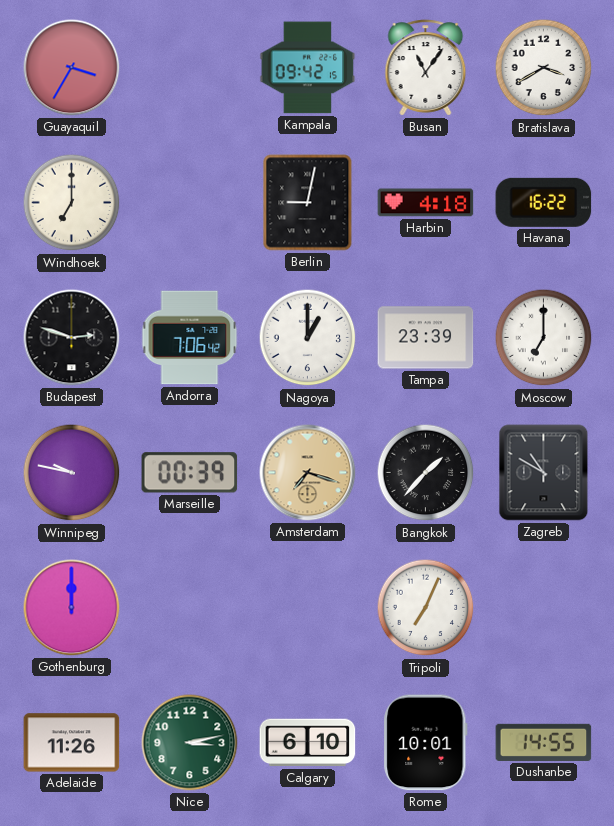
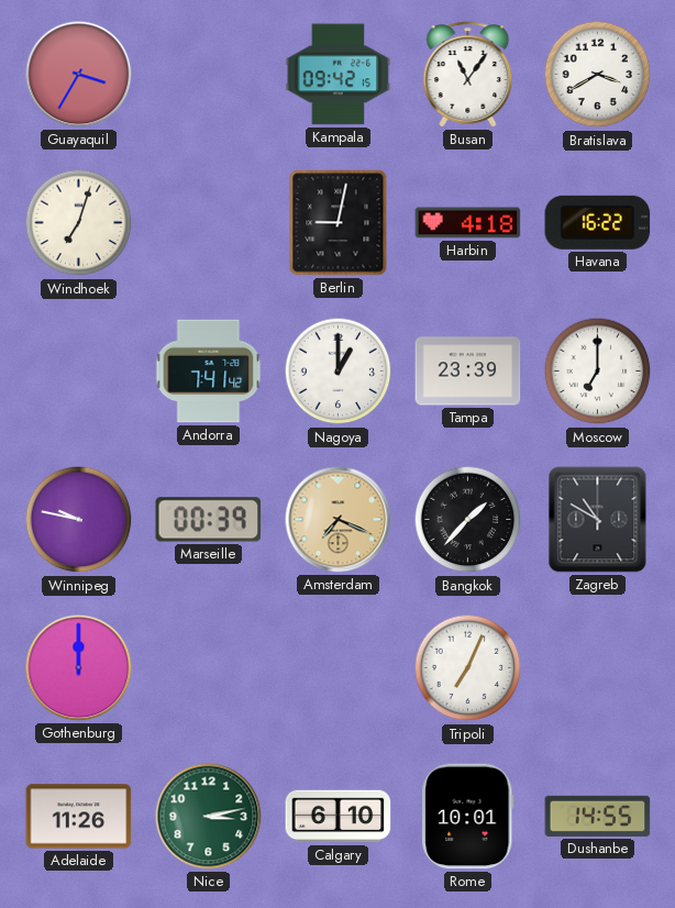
Windhoek: 7:00 -> 7:03 (79, 223)
Budapest: 2:48 -> none (72, 338)
Andorra: 7:06 -> 7:41 (209, 372)
Amsterdam: 7:18 -> 7:19 (339, 520)
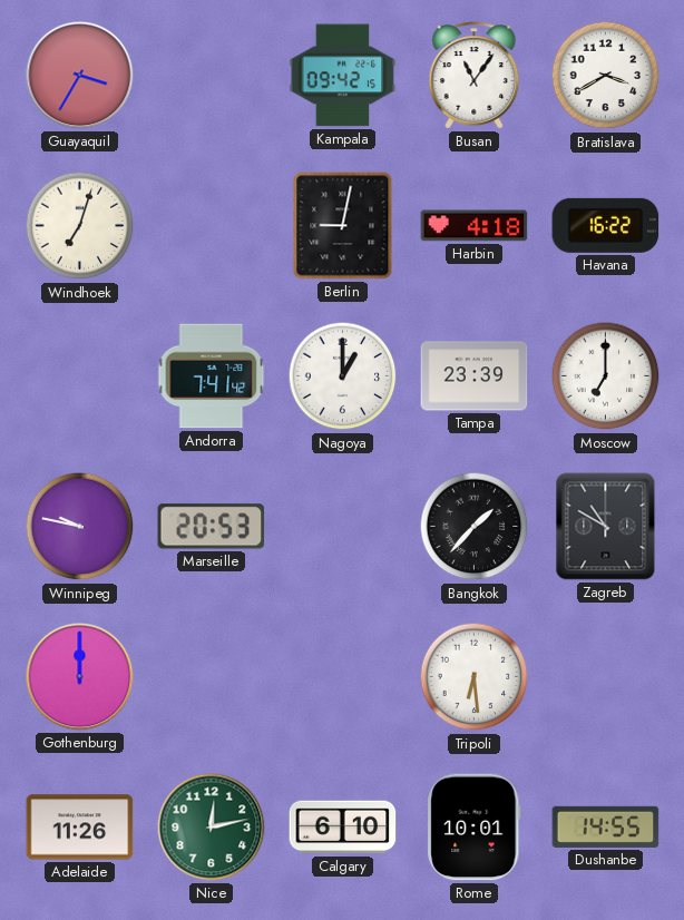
Marseille: 00:39 -> 20:53 (212, 527)
Amsterdam: 7:19 -> none (339, 520)
Tripoli: 7:04 -> 6:29 (475, 677)
Nice: 3:13 -> 12:13 (212, 828)
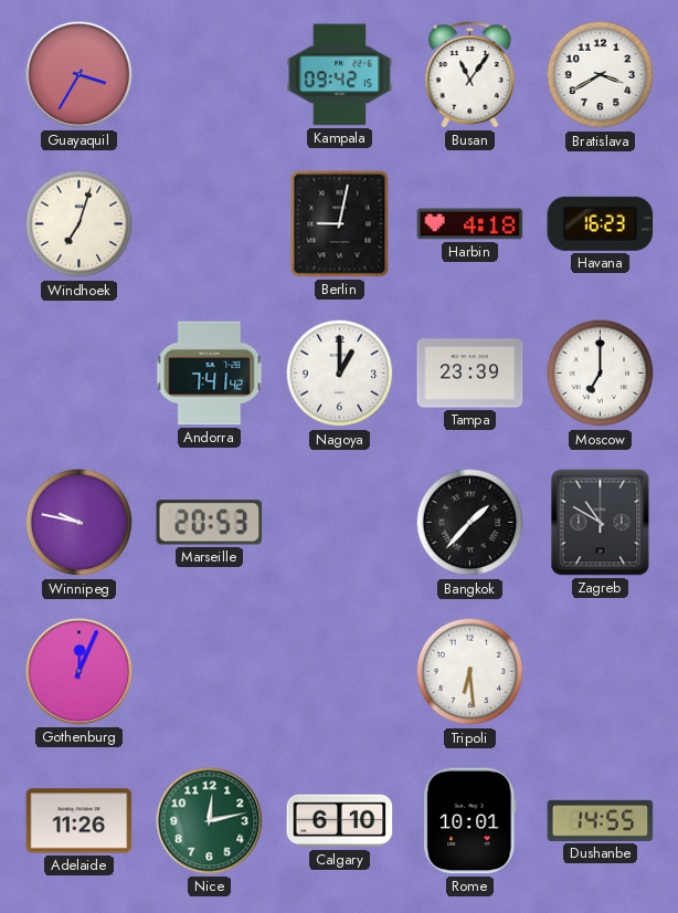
Havana: 16:22 -> 16:23 (601, 223)
Gothenburg: 12:00 -> 12:04 (80, 672)
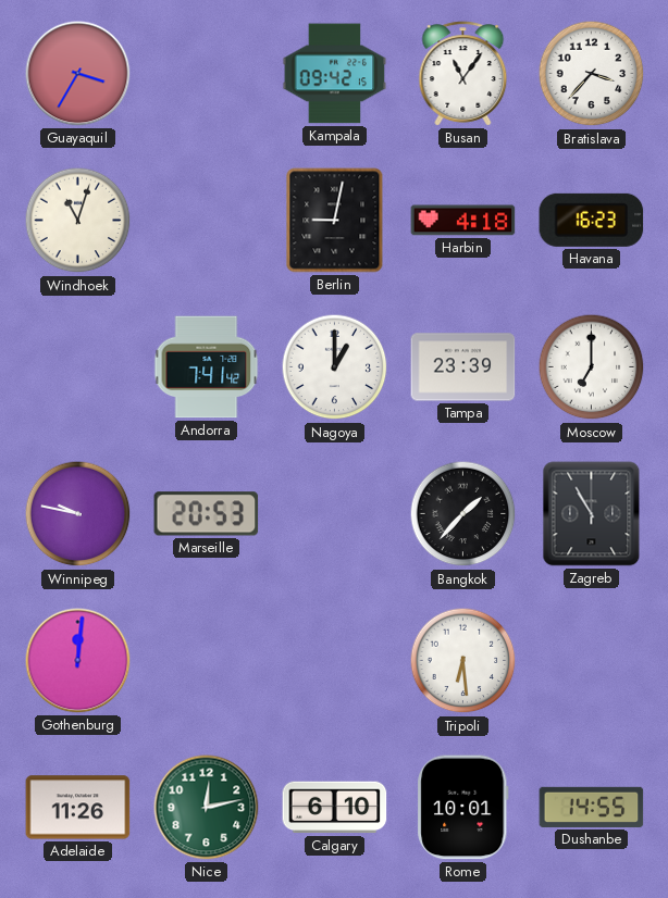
Bratislava: 3:40 -> 3:37 (592, 74)
Windhoek: 7:03 -> 11:03 (78, 221)
Zagreb: 10:50 -> 10:55 (592, 514)
Gothenburg: 12:04 -> 12:01 (78, 661)
